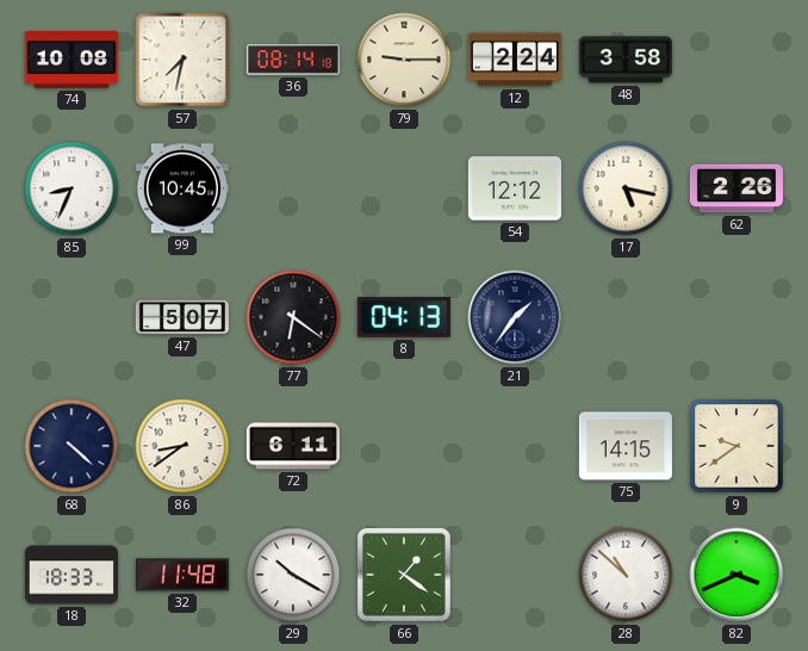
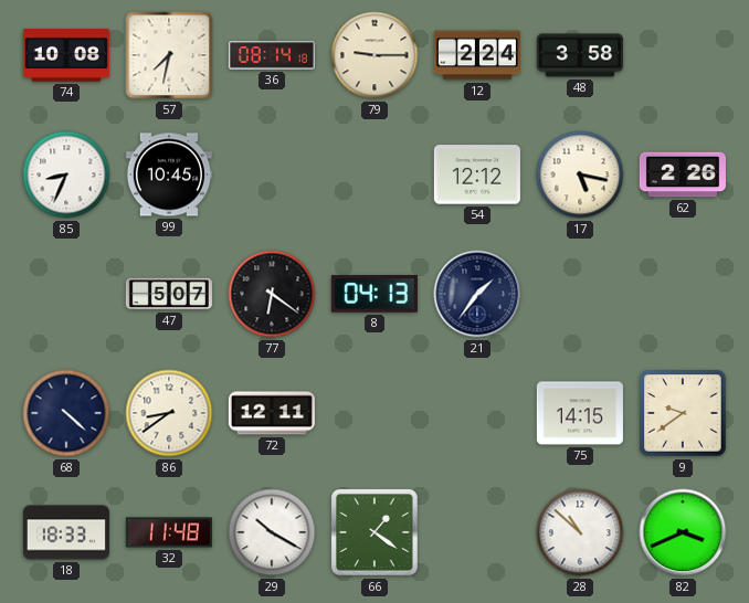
72: 6:11 -> 12:11 (272, 413)
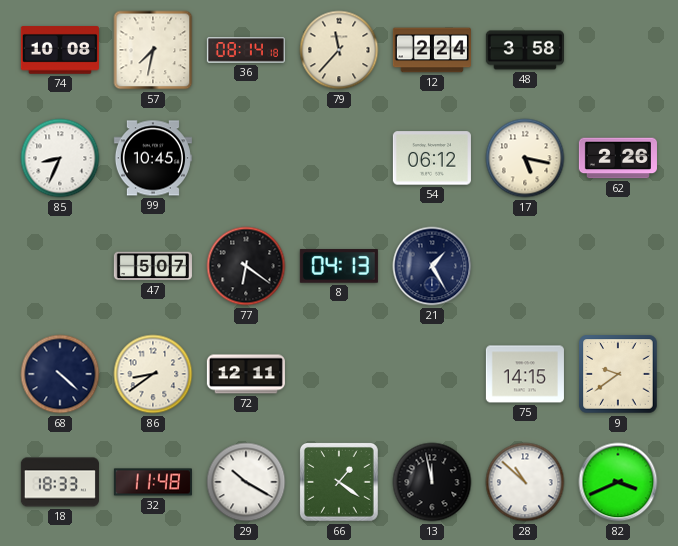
79: 9:15 -> 11:37 (339, 50)
54: 12:12 -> 06:12 (432, 158)
21: 1:36 -> 1:25 (432, 266)
13: none -> 11:58 (432, 482)
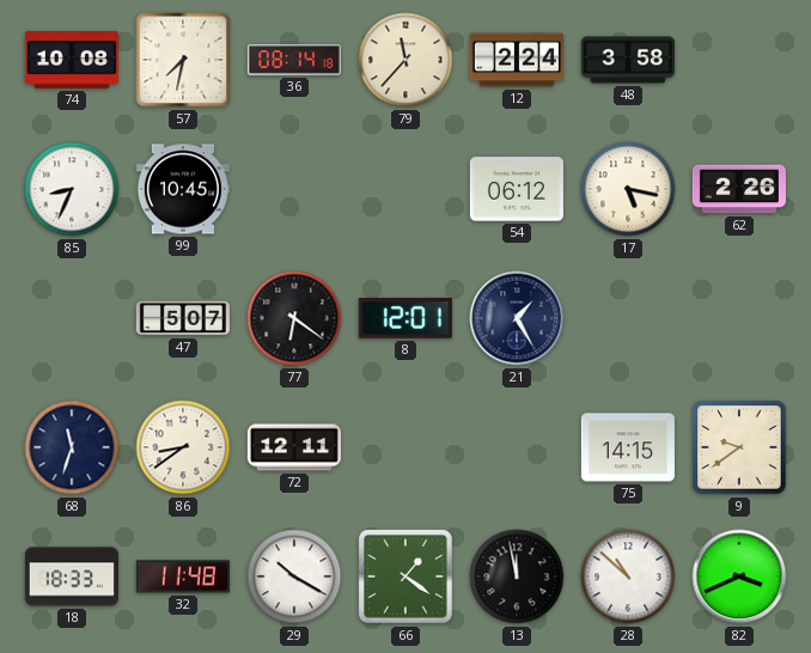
8: 04:13 -> 12:01 (405, 318)
68: 4:22 -> 11:33 (72, 447)
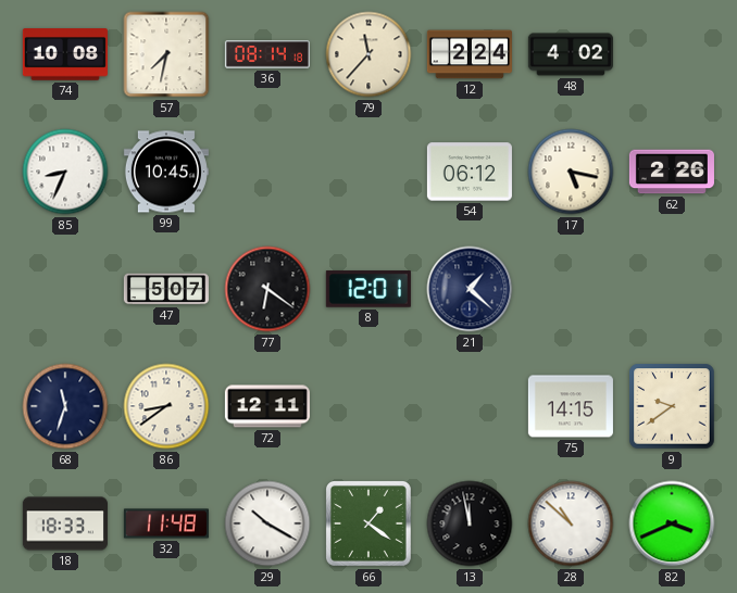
48: 3:58 -> 4:02 (571, 54)
21: 1:25 -> 1:22 (470, 289)
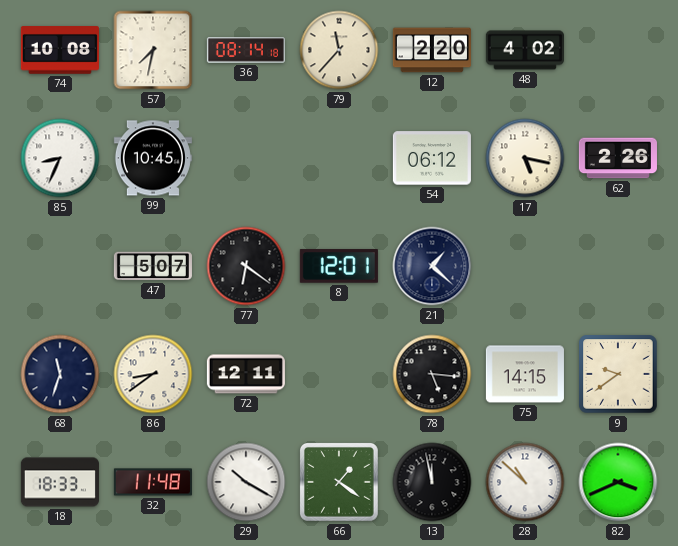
12: 2:24 -> 2:20 (432, 50)
78: none -> 5:16 (432, 374)
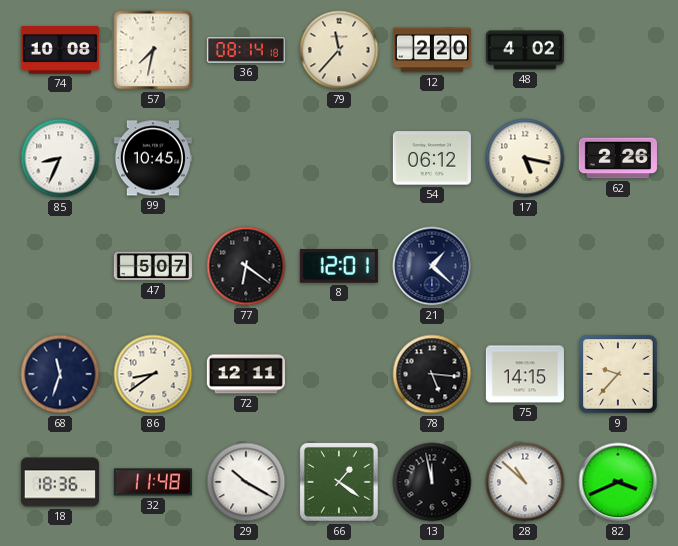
9: 9:39 -> 9:37 (618, 374)
18: 18:33 -> 18:36 (60, 482)
